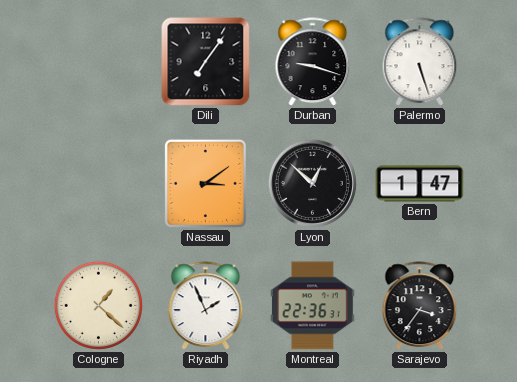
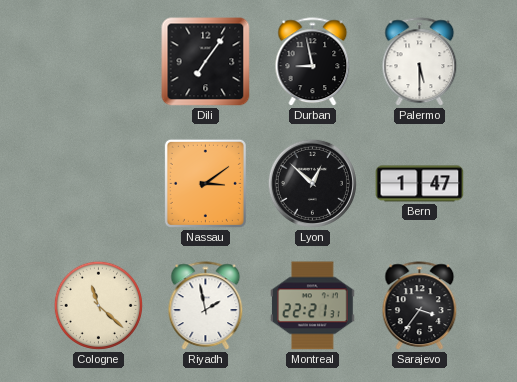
Durban: 9:18 -> 8:58 (313, 62)
Palermo: 5:27 -> 5:30 (420, 62)
Cologne: 1:22 -> 11:22 (98, 305)
Riyadh: 1:56 -> 1:58 (206, 306)
Montreal: 22:36 -> 22:21 (313, 306)
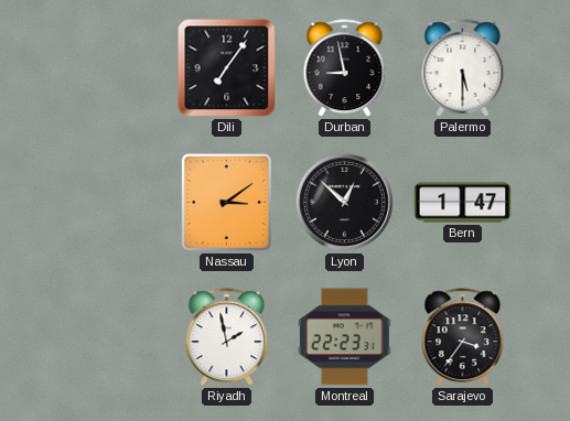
Cologne: 11:22 -> none (98, 305)
Montreal: 22:21 -> 22:23 (345, 337)
